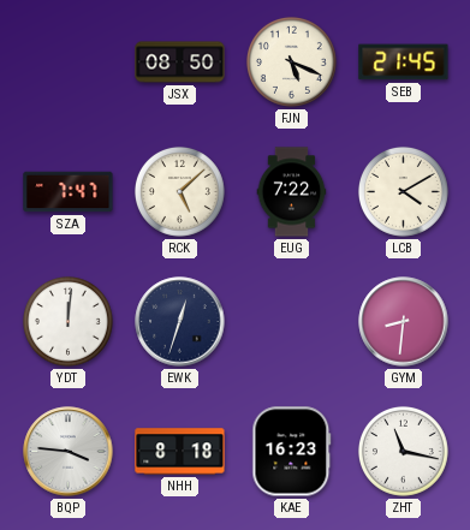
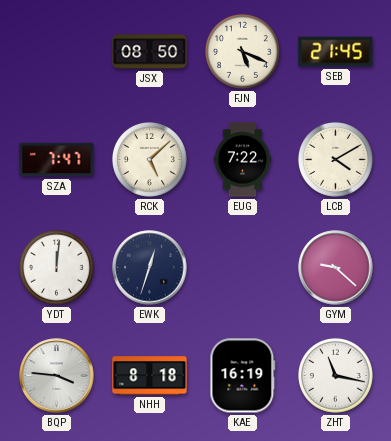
GYM: 8:31 -> 9:22 (336, 268)
KAE: 16:23 -> 16:19 (243, 376)
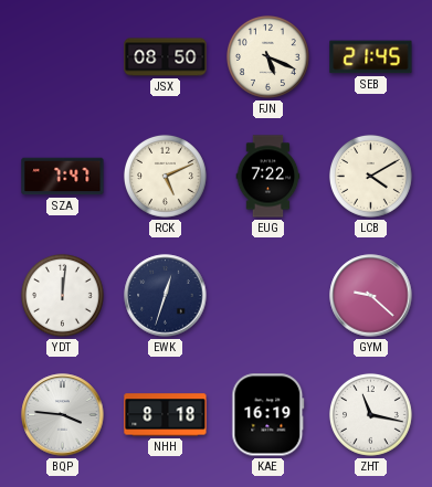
RCK: 5:08 -> 5:11 (165, 176)
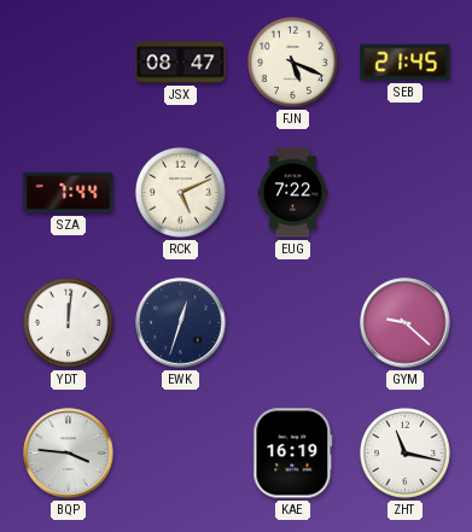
JSX: 08:50 -> 08:47 (181, 63)
SZA: 7:47 -> 7:44 (69, 193)
LCB: 4:10 -> none (370, 176)
NHH: 8:18 -> none (166, 415)
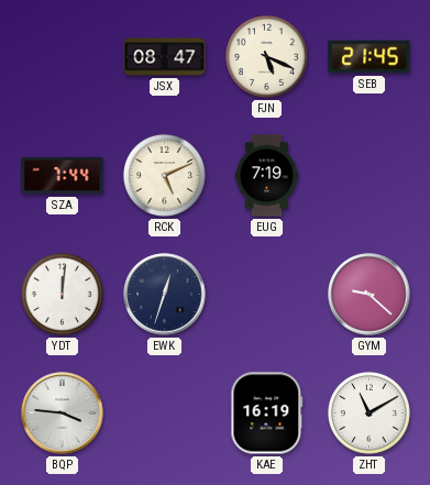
EUG: 7:22 -> 7:19 (267, 176)
ZHT: 11:17 -> 11:10 (368, 412)
